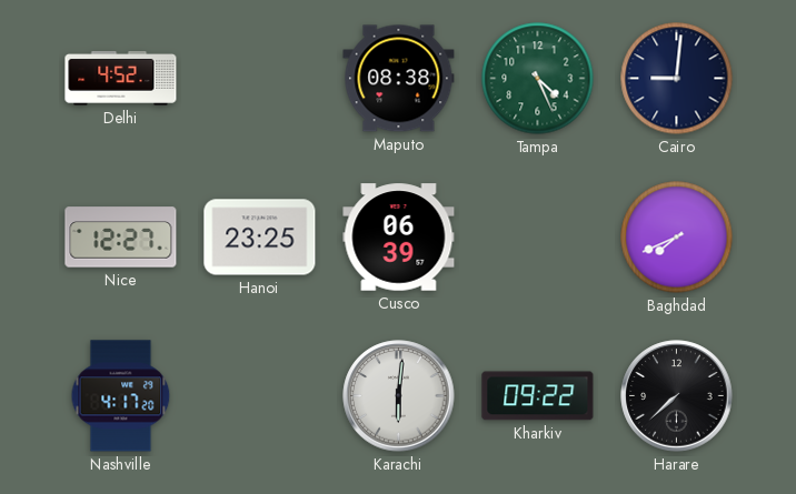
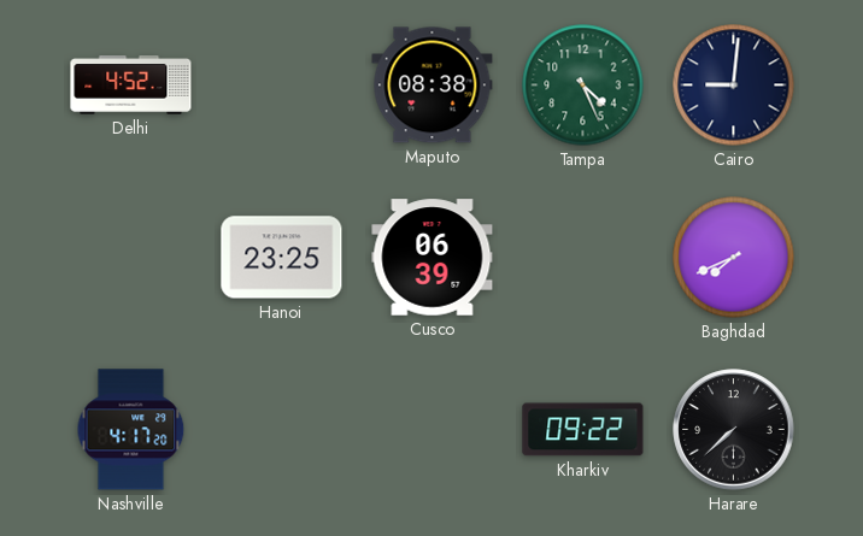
Nice: 12:27 -> none (121, 238)
Karachi: 6:01 -> none (399, 396)
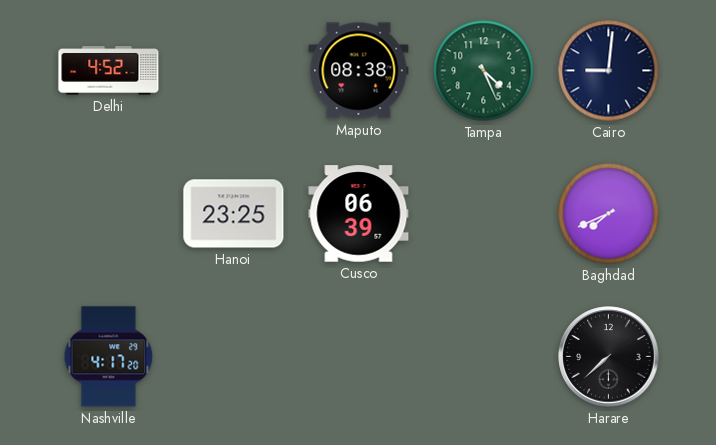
Kharkiv: 09:22 -> none (583, 430)
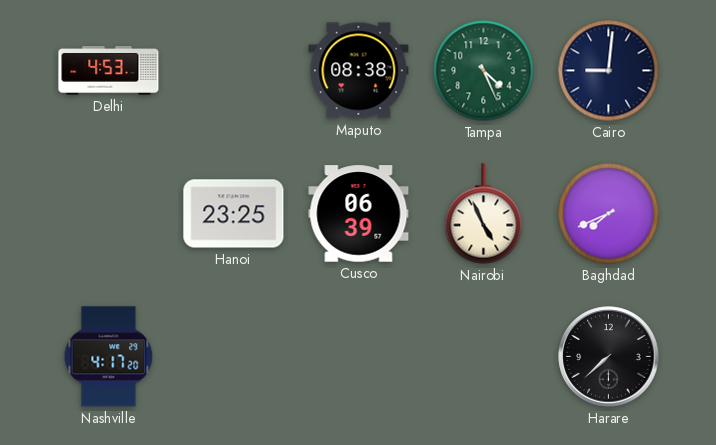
Delhi: 4:52 -> 4:53 (109, 71)
Nairobi: none -> 4:56 (484, 214)
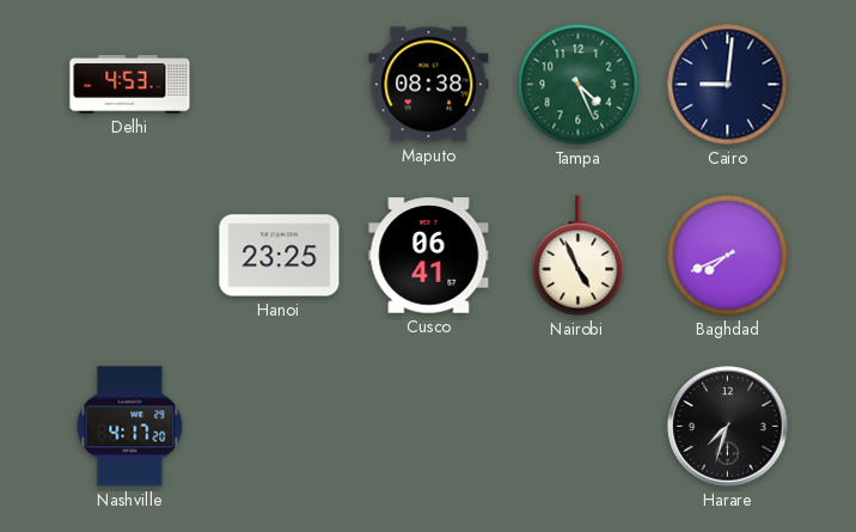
Cusco: 06:39 -> 06:41 (429, 256)
Harare: 7:38 -> 7:33 (728, 427)
